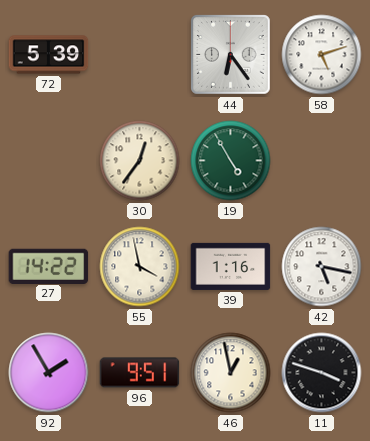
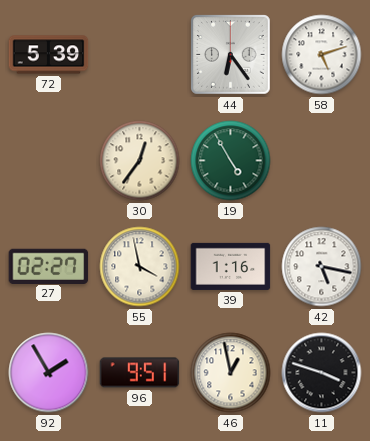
27: 14:22 -> 02:27 (49, 266)
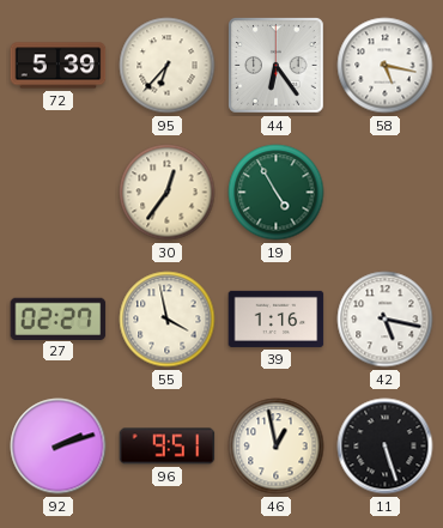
95: none -> 6:37 (168, 66)
58: 5:12 -> 5:17 (386, 66)
92: 1:55 -> 2:12 (59, 447)
11: 3:48 -> 5:27 (386, 447)
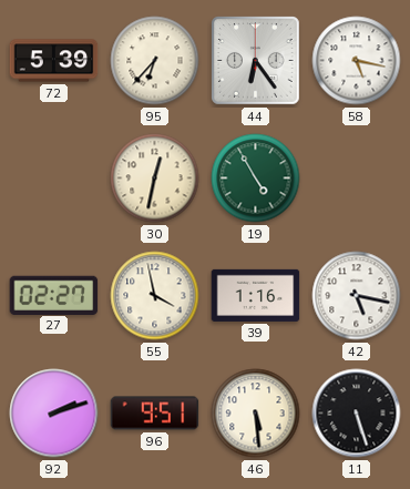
30: 12:36 -> 12:32 (155, 179)
46: 12:58 -> 5:29 (256, 414)
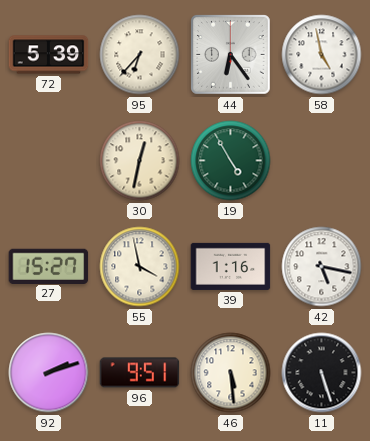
58: 5:17 -> 4:58 (322, 55)
27: 02:27 -> 15:27 (49, 266)
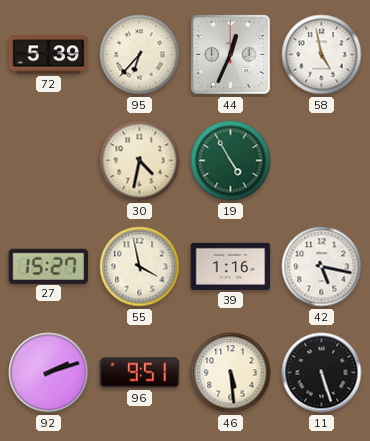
44: 6:24 -> 12:34 (231, 55)
30: 12:32 -> 4:32 (140, 161)
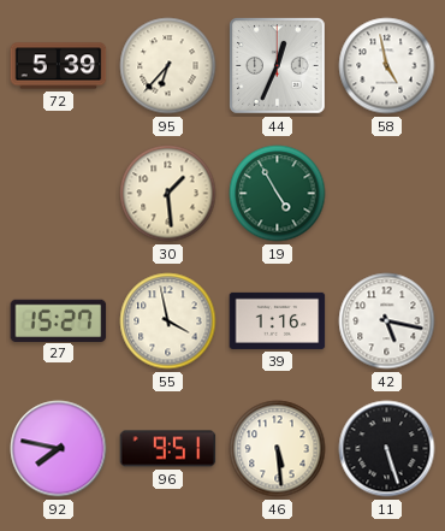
30: 4:32 -> 1:29 (168, 194)
92: 2:12 -> 7:47 (59, 449)
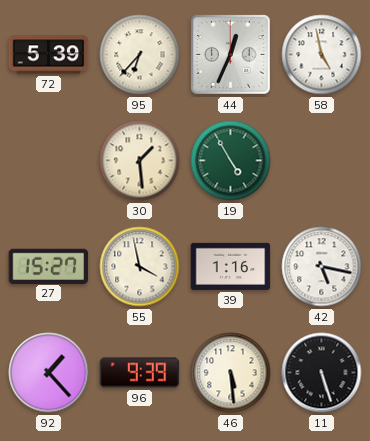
92: 7:47 -> 1:23 (49, 373)
96: 9:51 -> 9:39 (140, 373)
